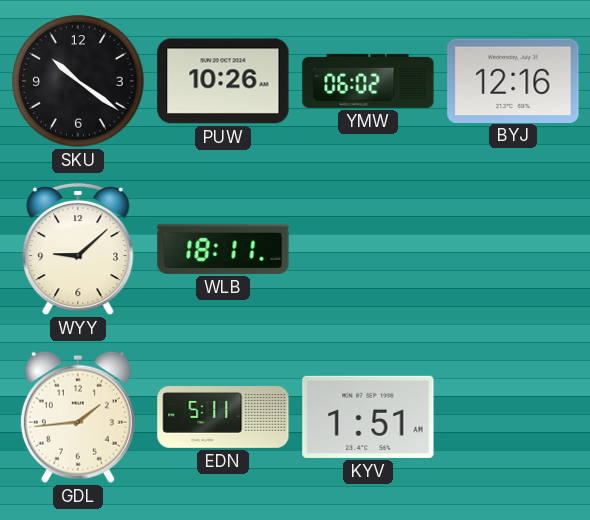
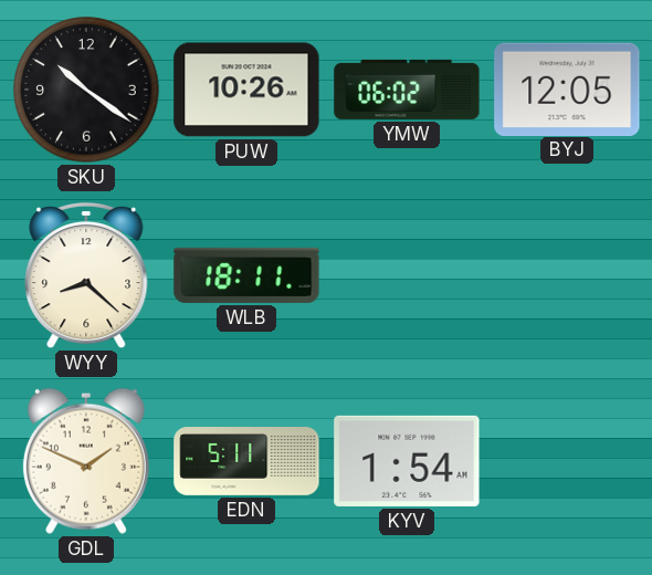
BYJ: 12:16 -> 12:05 (567, 88)
WYY: 9:08 -> 8:22 (86, 275)
GDL: 1:44 -> 1:49 (86, 461)
KYV: 1:51 -> 1:54 (407, 461)
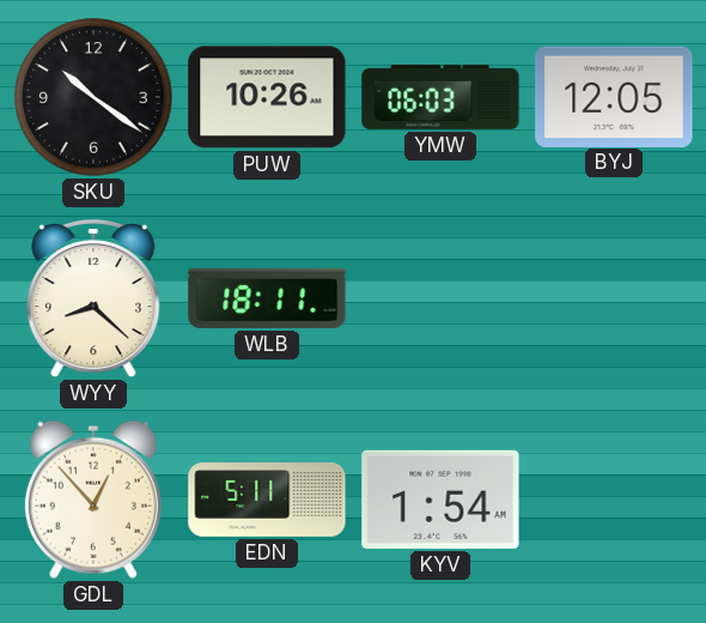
YMW: 06:02 -> 06:03 (440, 97)
GDL: 1:49 -> 12:53 (93, 500)
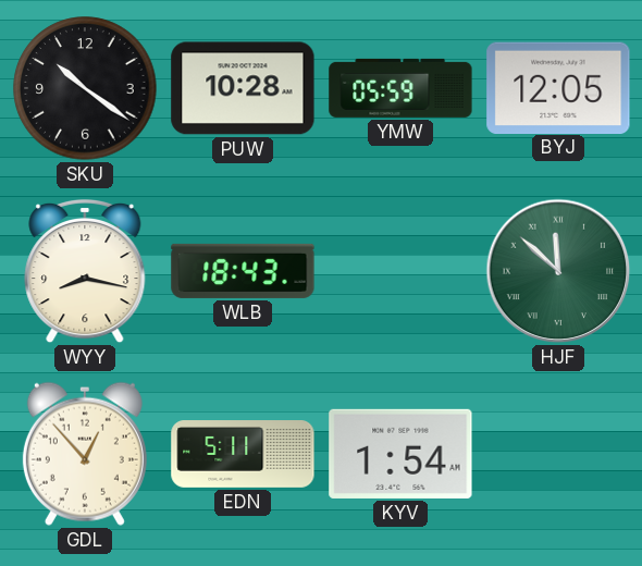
PUW: 10:26 -> 10:28 (243, 88)
YMW: 06:03 -> 05:59 (400, 88)
WYY: 8:22 -> 8:17 (85, 271)
WLB: 18:11 -> 18:43 (243, 271)
HJF: none -> 11:52 (558, 271)
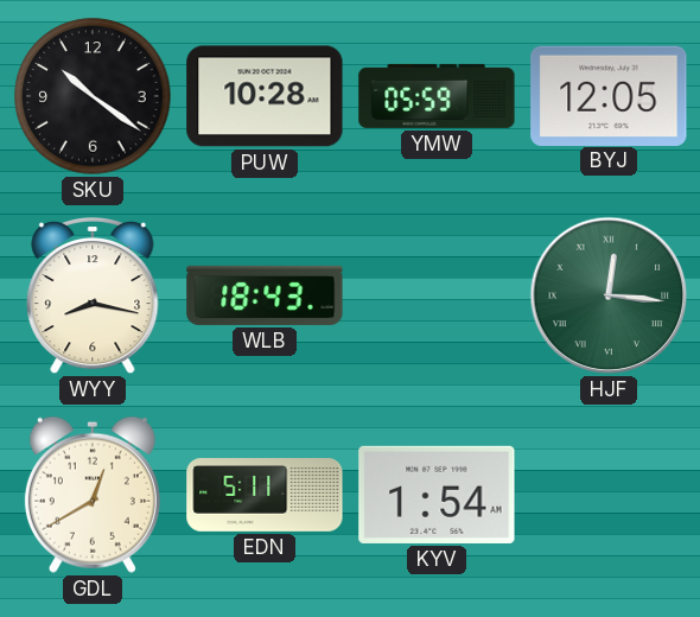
HJF: 11:52 -> 12:16 (609, 295)
GDL: 12:53 -> 12:40 (93, 495)
